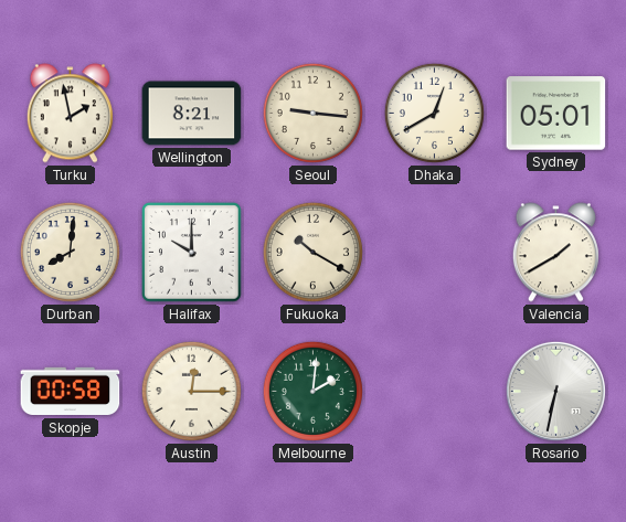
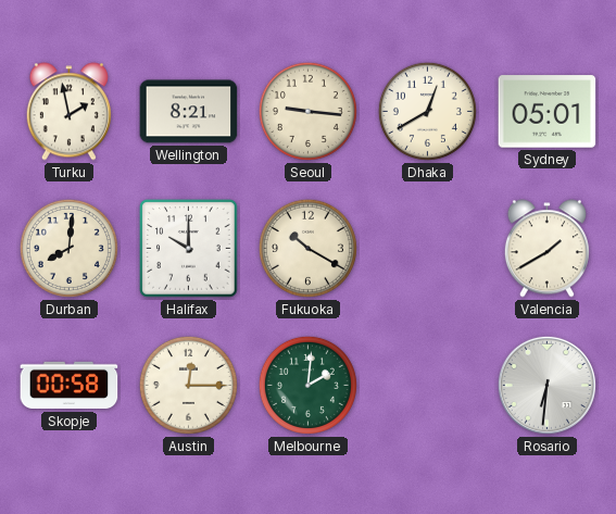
Rosario: 6:32 -> 6:31 (546, 385)
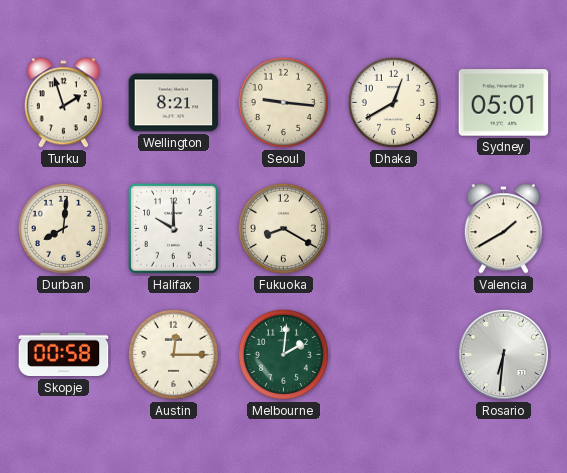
Turku: 1:58 -> 1:57 (63, 103)
Fukuoka: 10:20 -> 8:20 (283, 228)
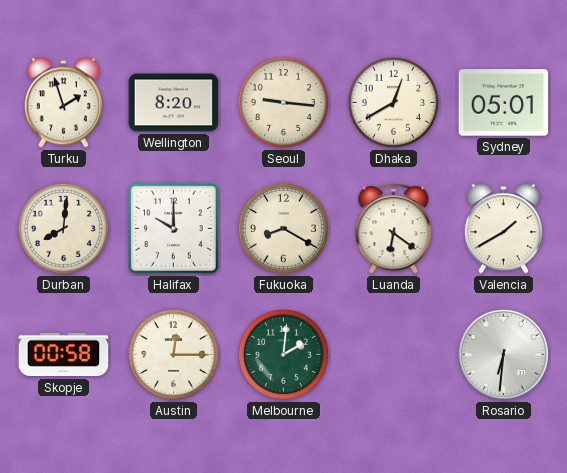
Wellington: 8:21 -> 8:20 (174, 103)
Luanda: none -> 6:21 (394, 229)
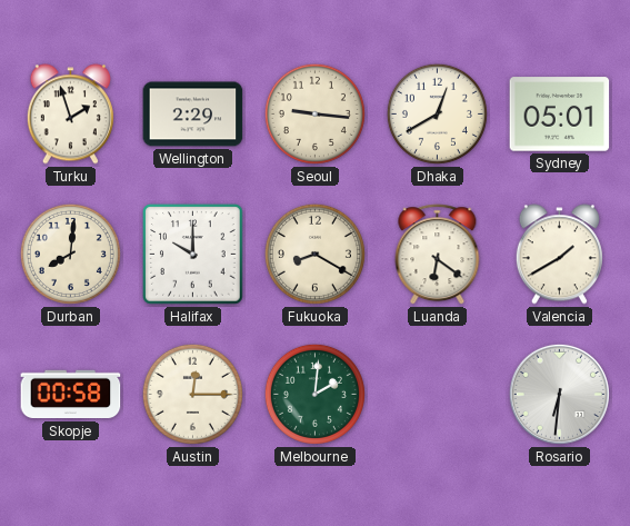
Wellington: 8:20 -> 2:29 (193, 115)
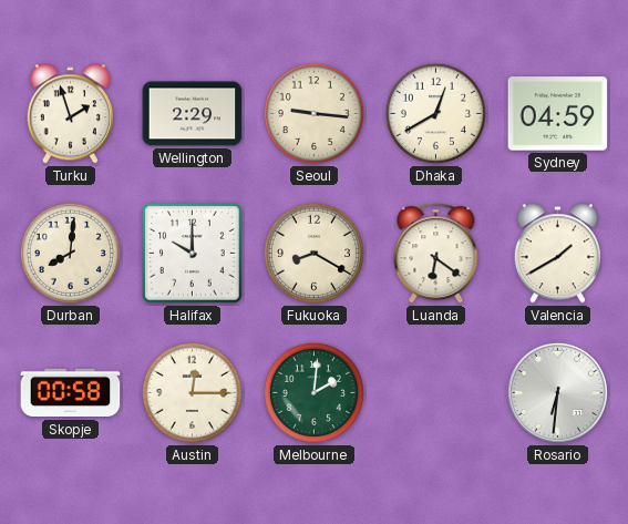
Sydney: 05:01 -> 04:59 (558, 114)
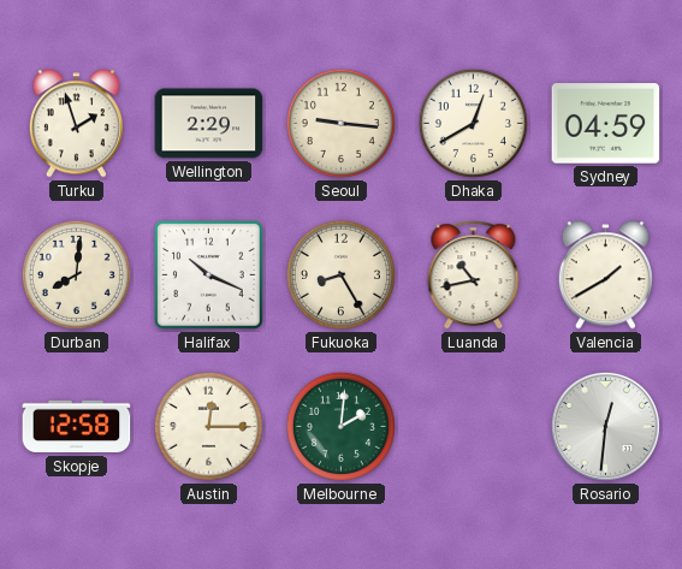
Halifax: 10:00 -> 10:19 (209, 275)
Fukuoka: 8:20 -> 8:25 (340, 274)
Luanda: 6:21 -> 10:43 (474, 275)
Skopje: 00:58 -> 12:58 (77, 427)
Rosario: 6:31 -> 12:31 (605, 426)
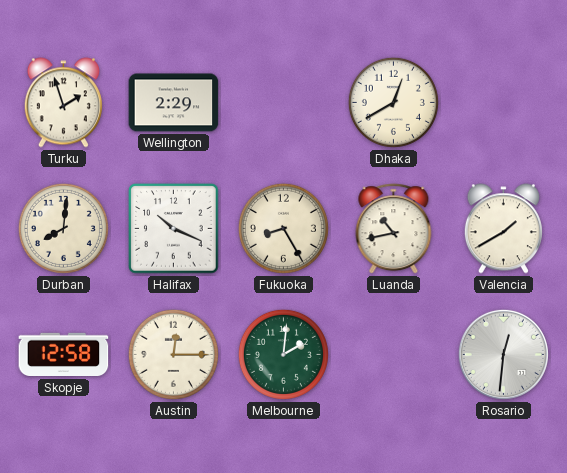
Seoul: 9:16 -> none (340, 123)
Sydney: 04:59 -> none (606, 124)
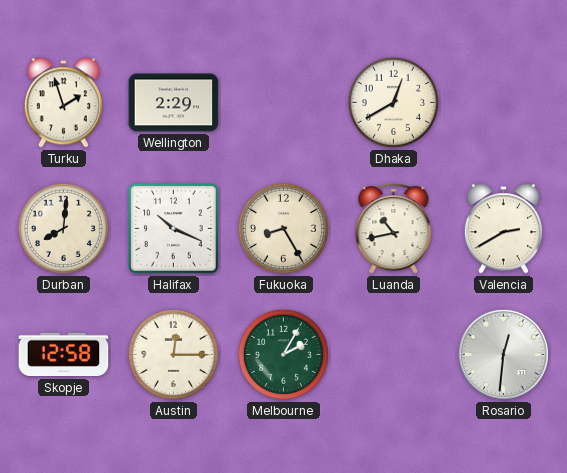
Valencia: 1:40 -> 2:40 (503, 229)
Melbourne: 2:01 -> 2:05 (283, 354)
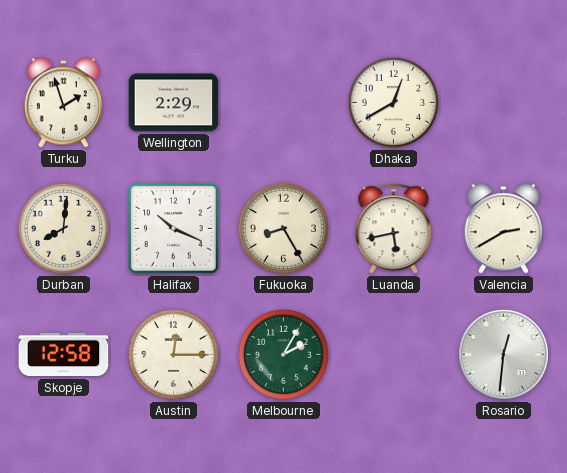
Luanda: 10:43 -> 5:43 (394, 229)
